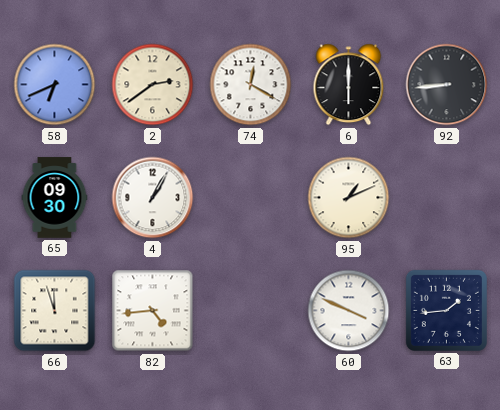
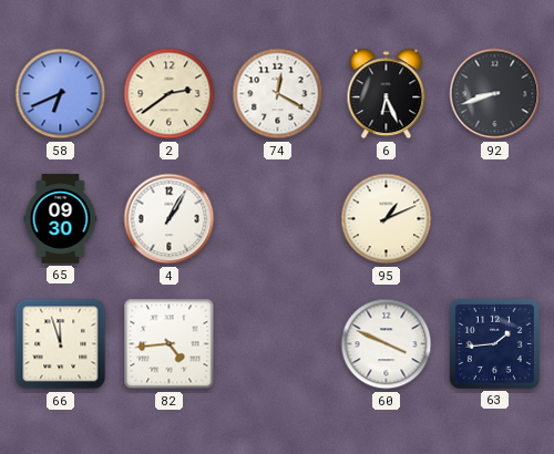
6: 6:00 -> 6:26 (387, 94)
92: 8:44 -> 8:42 (495, 94)
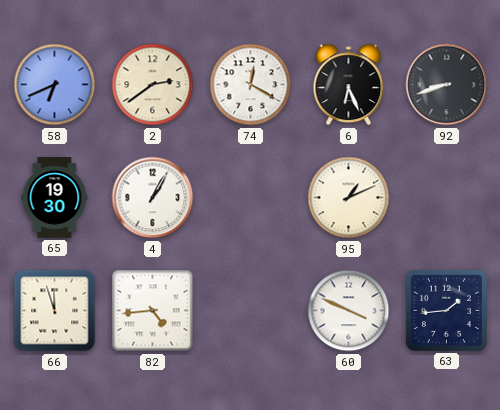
65: 09:30 -> 19:30 (55, 198)
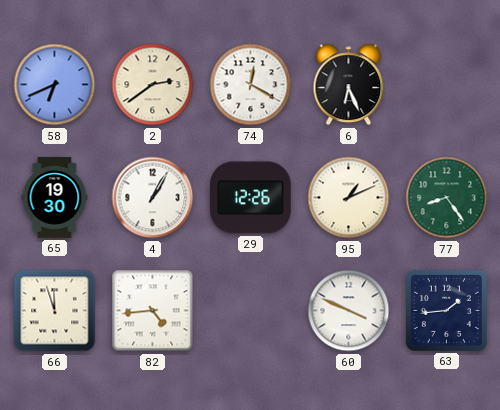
92: 8:42 -> none (447, 85)
29: none -> 12:26 (251, 198)
77: none -> 8:24 (447, 198)
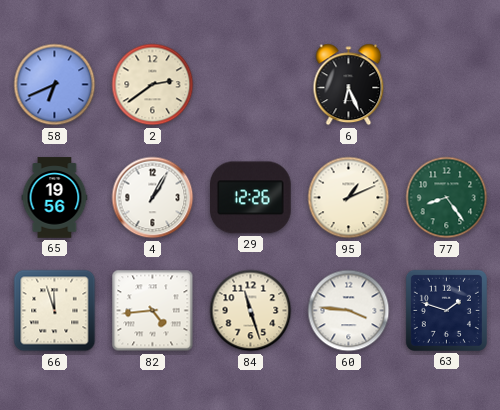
74: 12:20 -> none (251, 85)
65: 19:30 -> 19:56 (55, 198)
84: none -> 11:27 (251, 311)
60: 3:49 -> 3:46 (349, 311)
63: 1:44 -> 1:48 (446, 310)
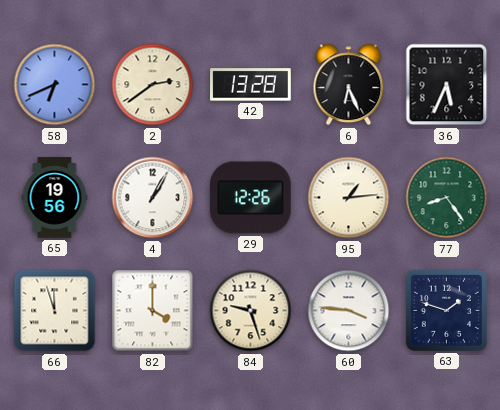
42: none -> 13:28 (251, 85)
36: none -> 5:34 (447, 85)
95: 1:11 -> 1:14 (349, 198)
82: 4:44 -> 4:00 (153, 311)
84: 11:27 -> 9:27 (251, 311)
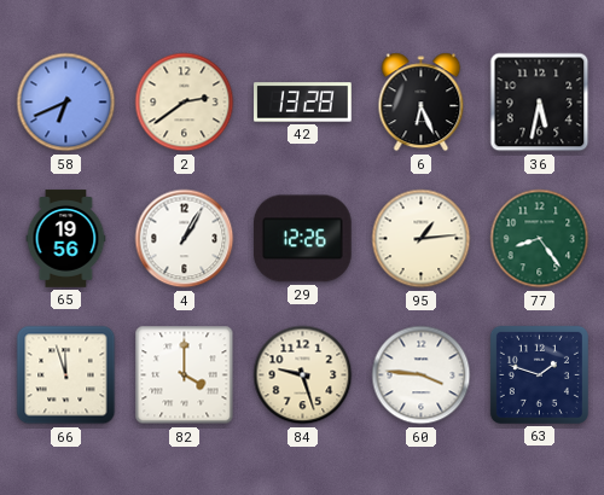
36: 5:34 -> 5:32 (540, 103)
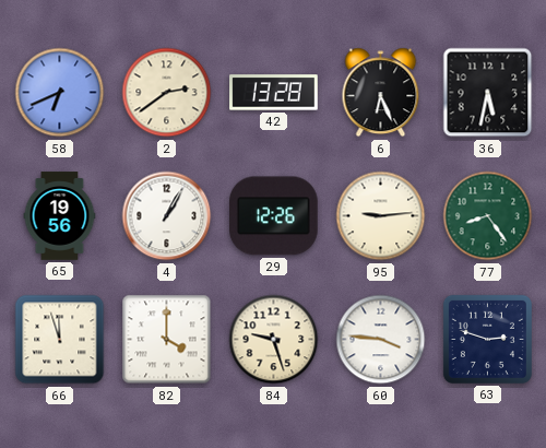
95: 1:14 -> 9:14 (381, 216)
63: 1:48 -> 2:48 (487, 339)
